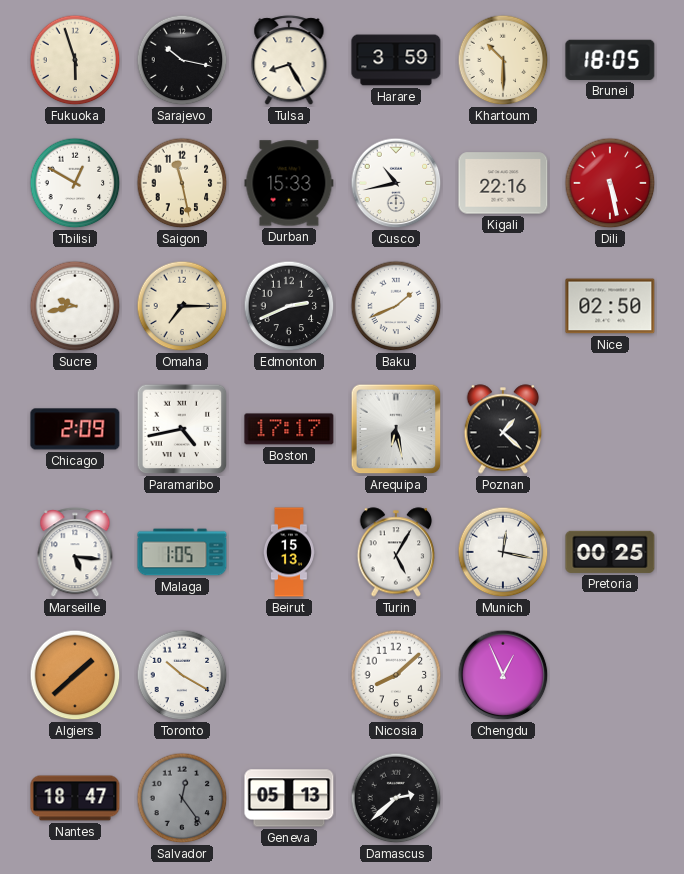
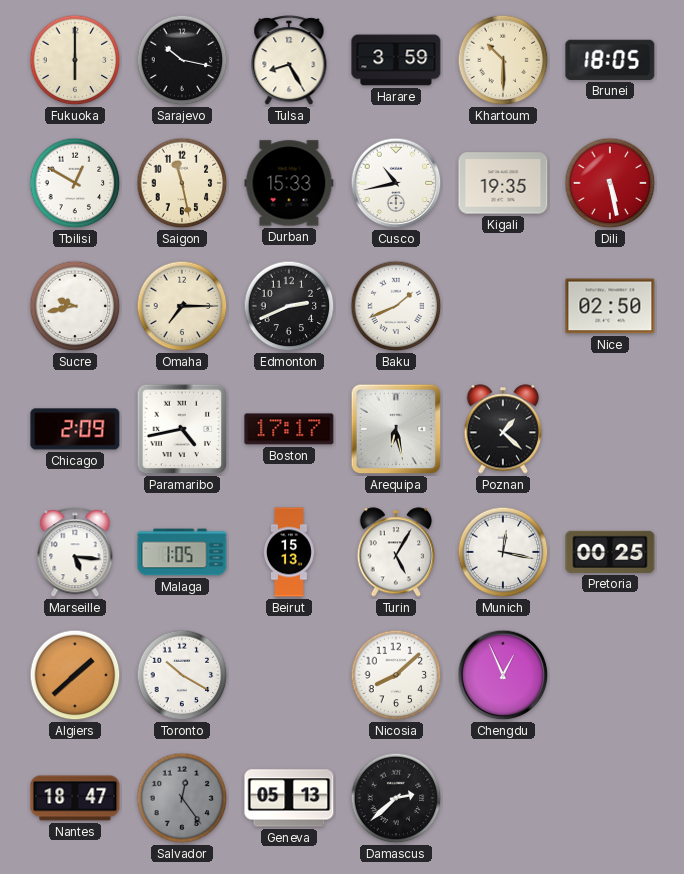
Fukuoka: 5:57 -> 6:00 (75, 60)
Kigali: 22:16 -> 19:35 (503, 183)
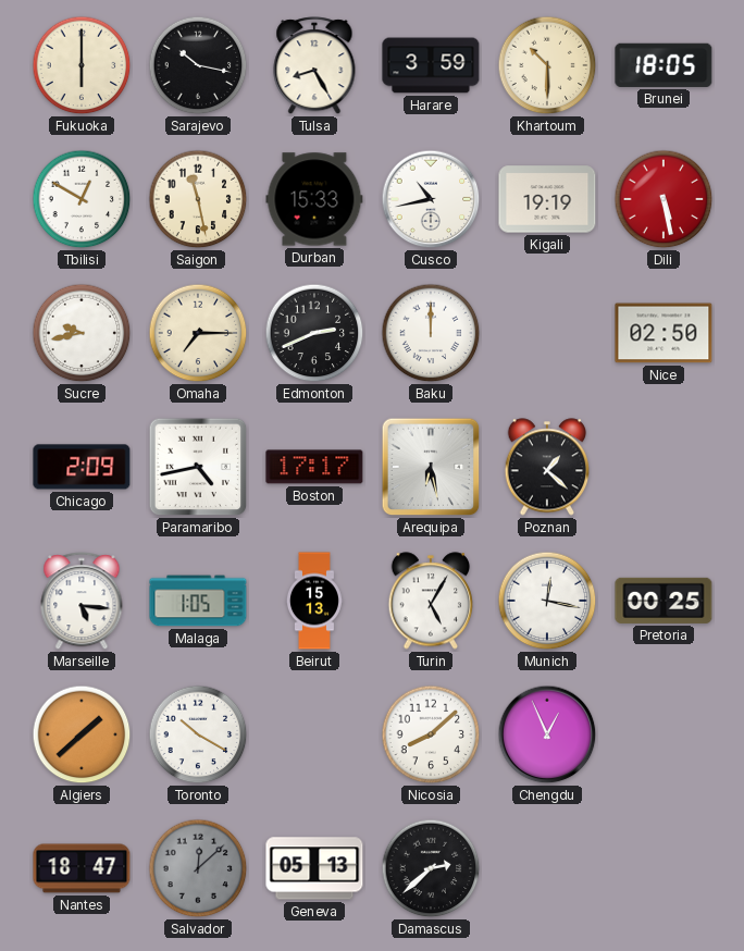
Kigali: 19:35 -> 19:19 (547, 199)
Baku: 1:41 -> 12:00 (431, 333)
Salvador: 12:24 -> 12:08 (198, 868)
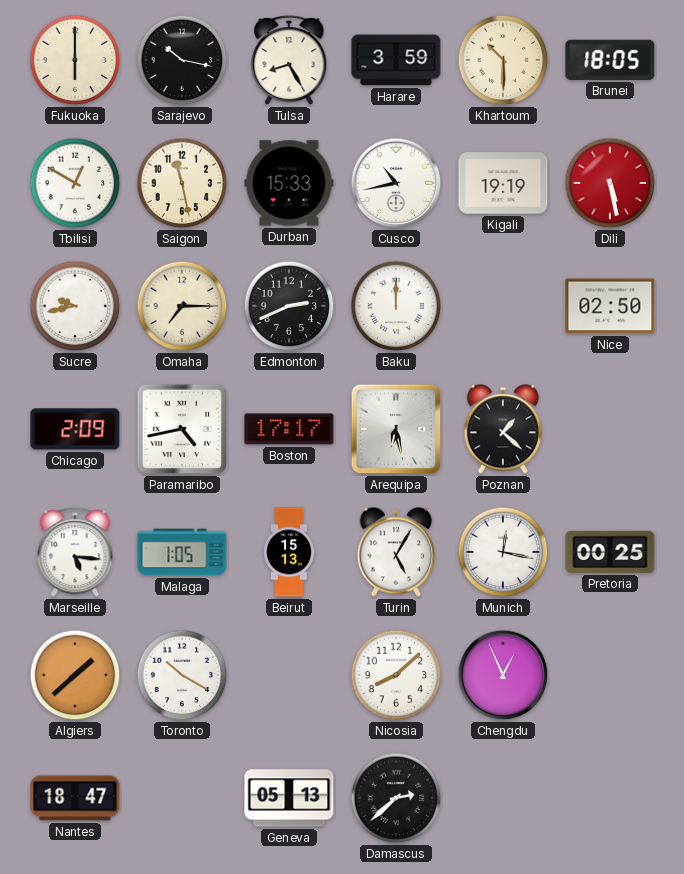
Salvador: 12:08 -> none (198, 868)
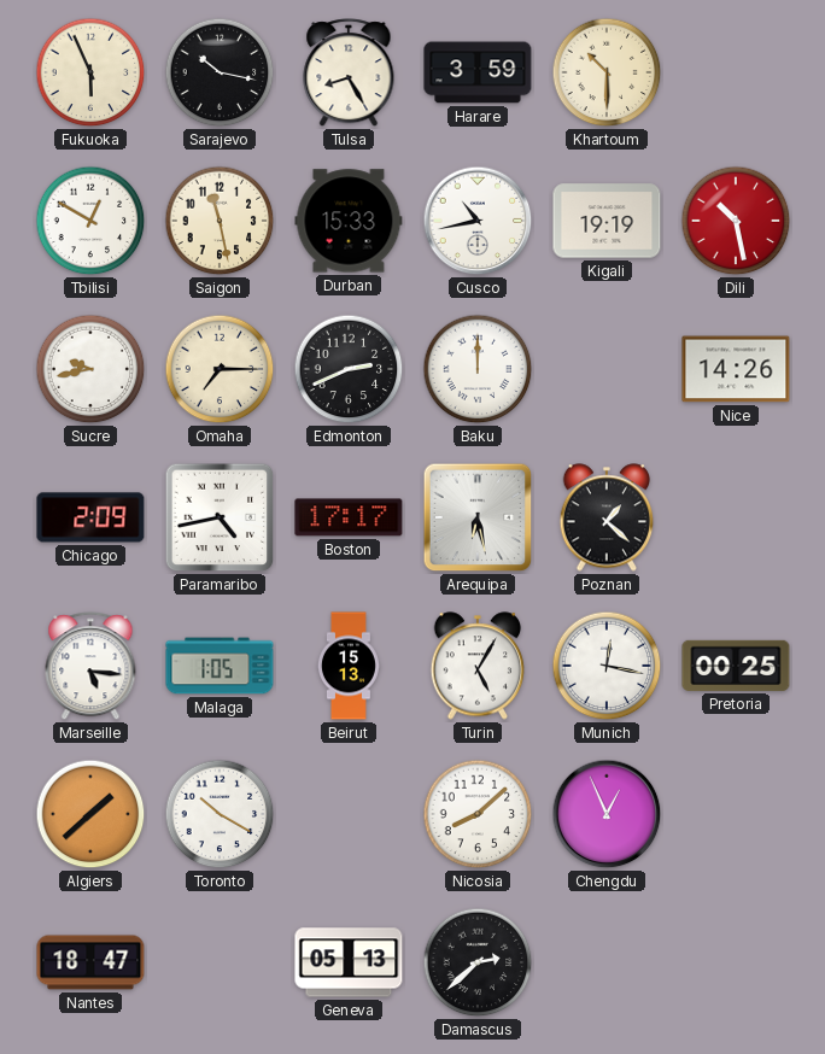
Fukuoka: 6:00 -> 5:56 (90, 72)
Brunei: 18:05 -> none (610, 60)
Dili: 5:28 -> 10:28 (736, 221)
Nice: 02:50 -> 14:26 (736, 369)
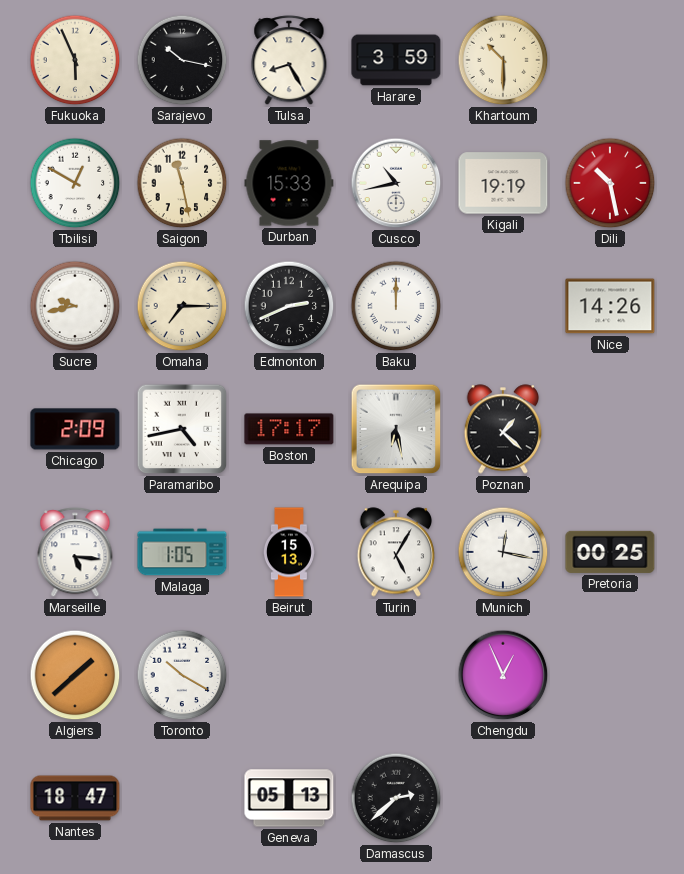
Nicosia: 8:08 -> none (478, 814)
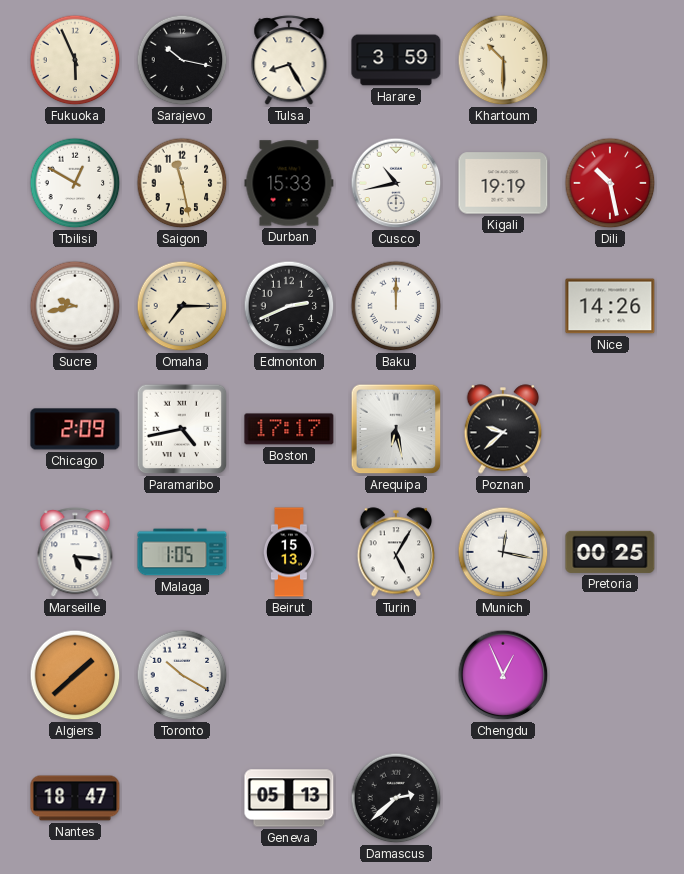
Poznan: 1:22 -> 9:38 (503, 429)
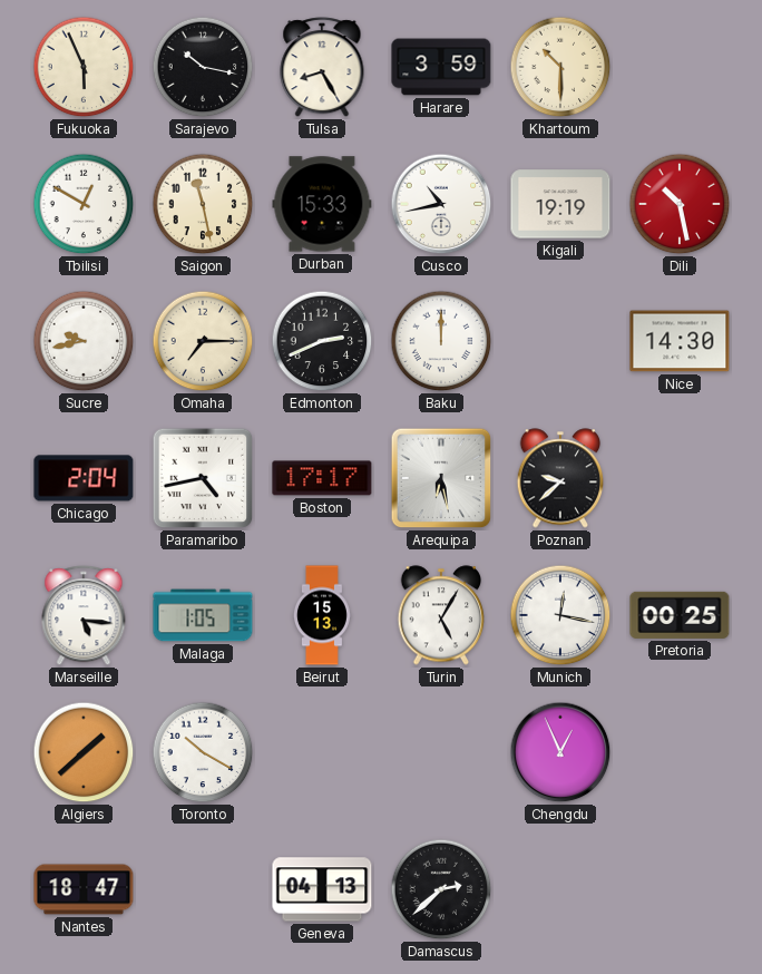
Nice: 14:26 -> 14:30 (680, 341)
Chicago: 2:09 -> 2:04 (84, 478)
Geneva: 05:13 -> 04:13 (322, 889)
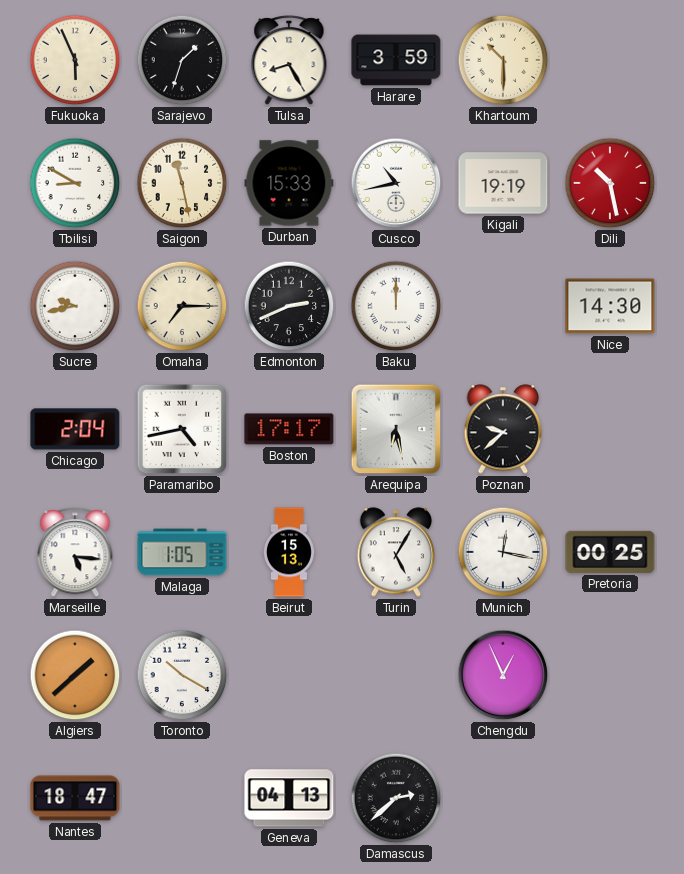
Sarajevo: 10:17 -> 1:33 (182, 60)
Tbilisi: 12:50 -> 8:50 (75, 183)
